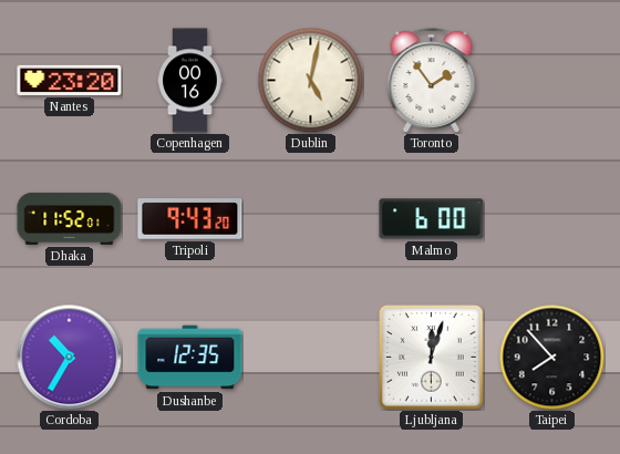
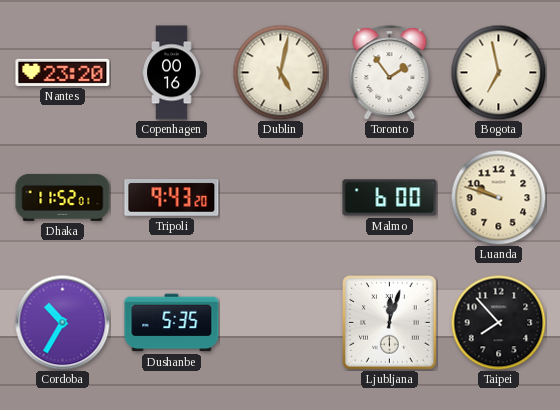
Bogota: none -> 6:58 (498, 72)
Luanda: none -> 9:48 (498, 197)
Dushanbe: 12:35 -> 5:35 (172, 323)
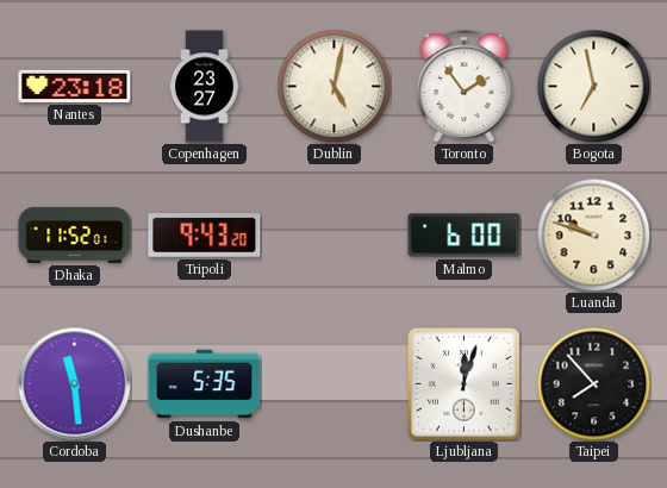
Nantes: 23:20 -> 23:18 (75, 86)
Copenhagen: 00:16 -> 23:27 (205, 87)
Cordoba: 10:35 -> 11:29 (74, 383)
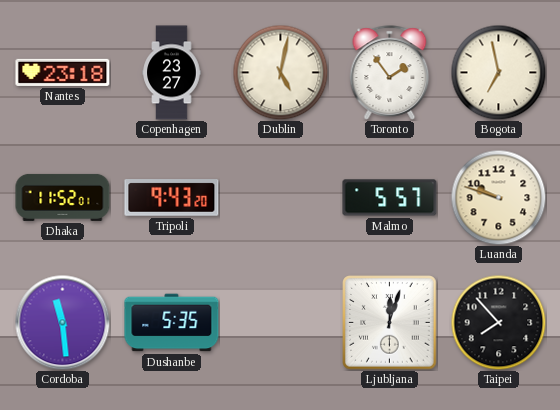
Malmo: 6:00 -> 5:57 (390, 198)
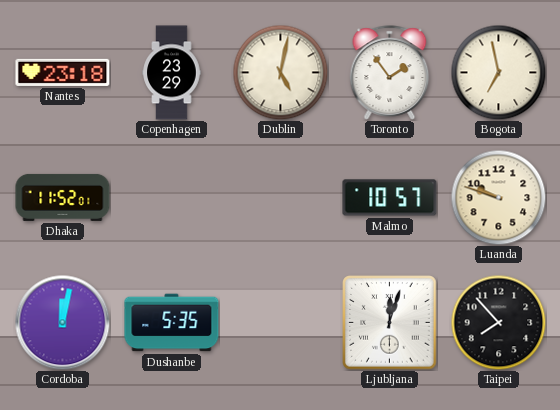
Copenhagen: 23:27 -> 23:29 (172, 73)
Tripoli: 9:43 -> none (172, 198)
Malmo: 5:57 -> 10:57 (390, 198)
Cordoba: 11:29 -> 12:02 (62, 322)
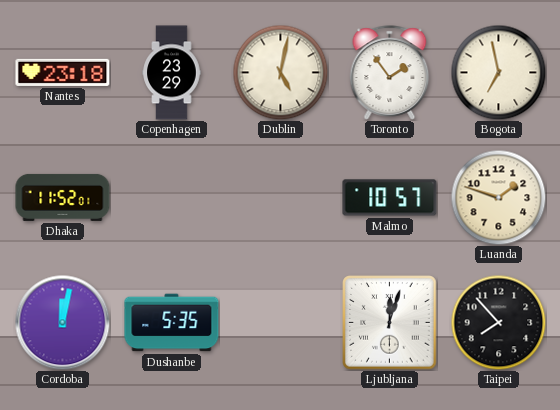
Luanda: 9:48 -> 1:48 (498, 197)
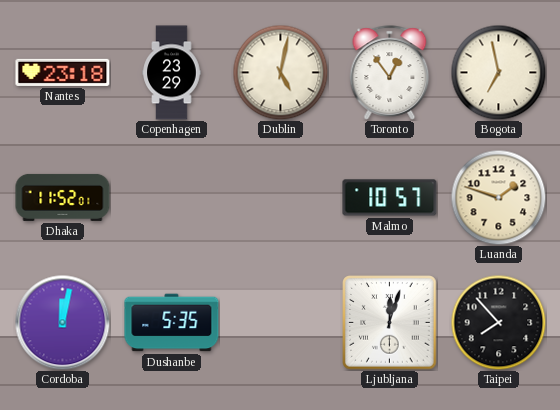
Toronto: 1:54 -> 12:54 (390, 73)
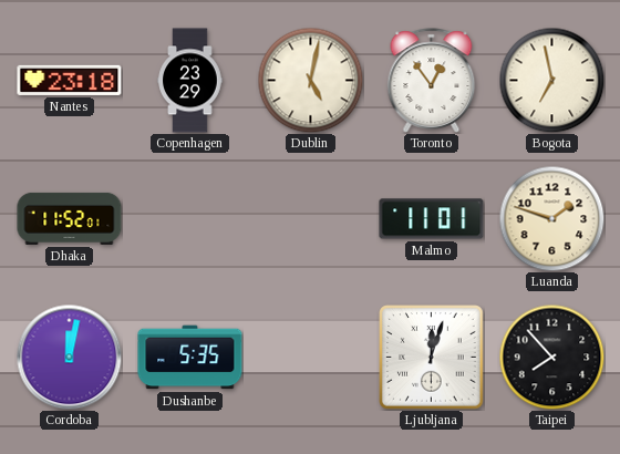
Malmo: 10:57 -> 11:01 (432, 219)
